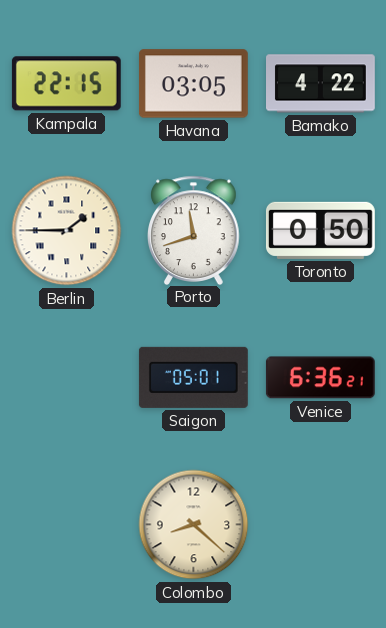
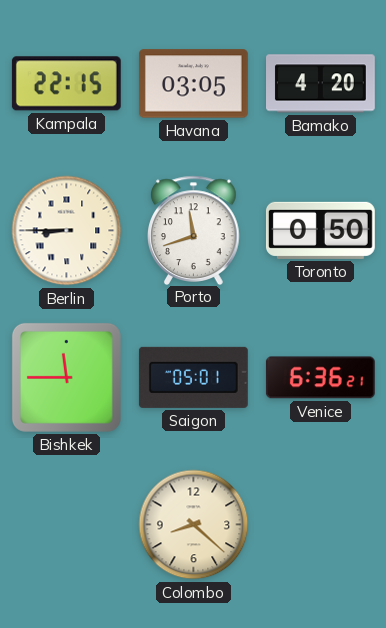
Bamako: 4:22 -> 4:20 (321, 84)
Berlin: 1:45 -> 8:45 (67, 231)
Bishkek: none -> 11:45 (66, 377)
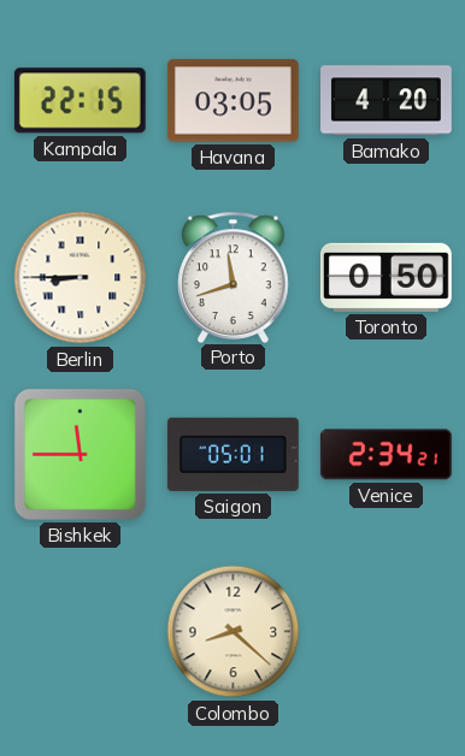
Venice: 6:36 -> 2:34 (385, 455)
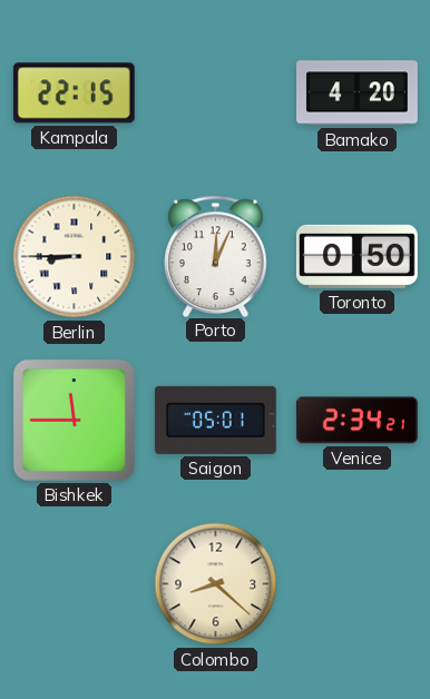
Havana: 03:05 -> none (232, 101)
Porto: 11:42 -> 12:04 (216, 256)
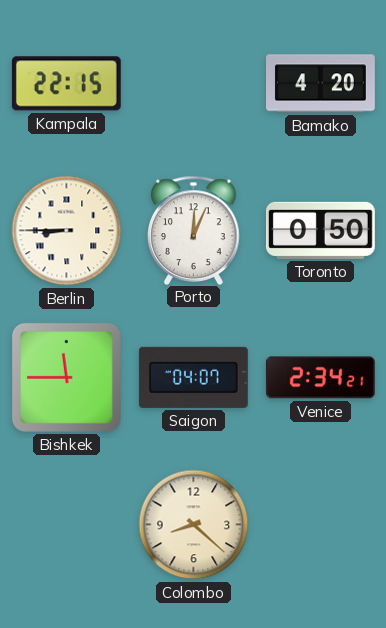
Saigon: 05:01 -> 04:07 (193, 377)
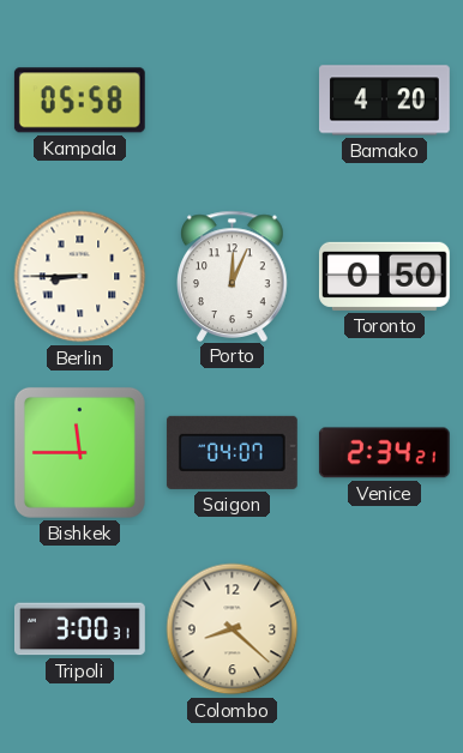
Kampala: 22:15 -> 05:58 (79, 101)
Tripoli: none -> 3:00 (80, 629)
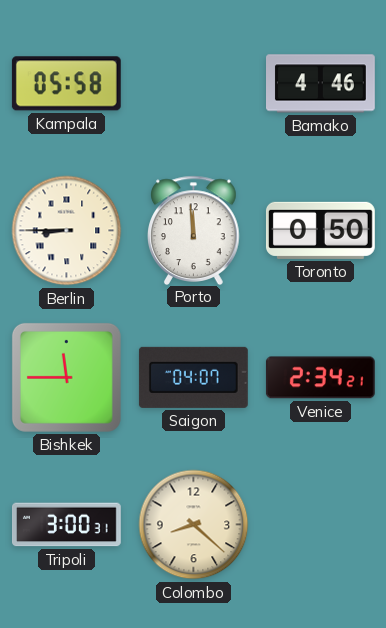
Bamako: 4:20 -> 4:46 (321, 84)
Porto: 12:04 -> 11:59 (194, 230)
